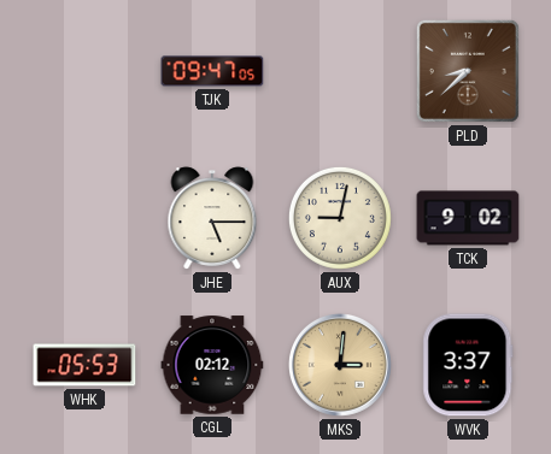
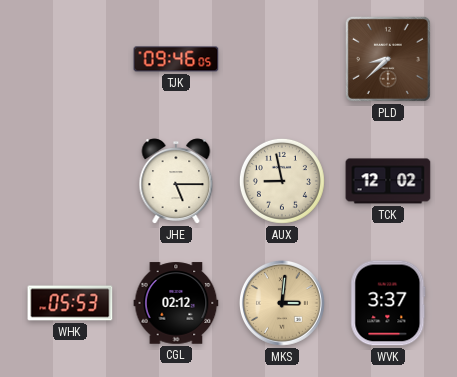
TJK: 09:47 -> 09:46 (176, 59)
AUX: 9:02 -> 8:58 (282, 181)
TCK: 9:02 -> 12:02 (388, 181)
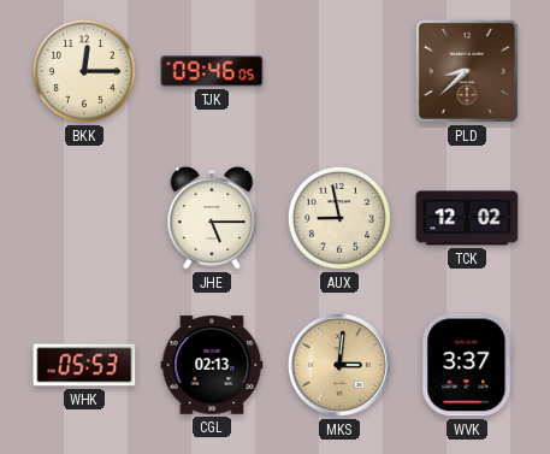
BKK: none -> 12:15 (84, 71)
CGL: 02:12 -> 02:13 (212, 365)
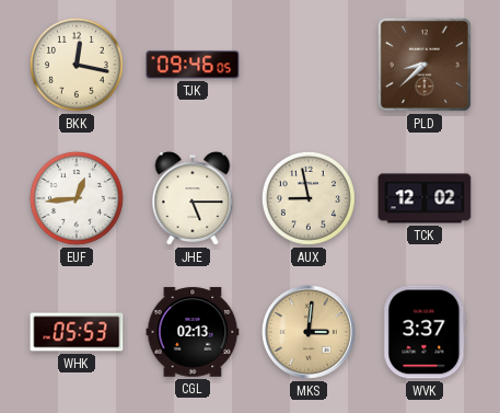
BKK: 12:15 -> 12:17 (77, 65)
EUF: none -> 12:44 (77, 198)
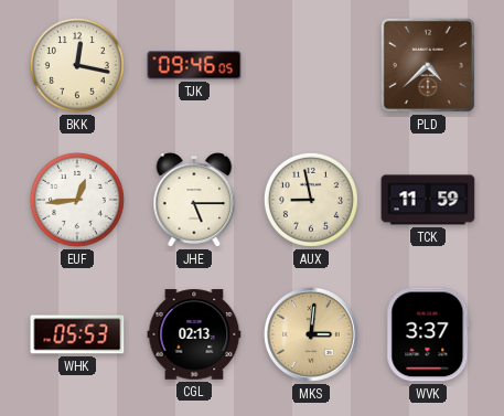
PLD: 8:38 -> 4:38 (428, 65)
TCK: 12:02 -> 11:59 (428, 200)
